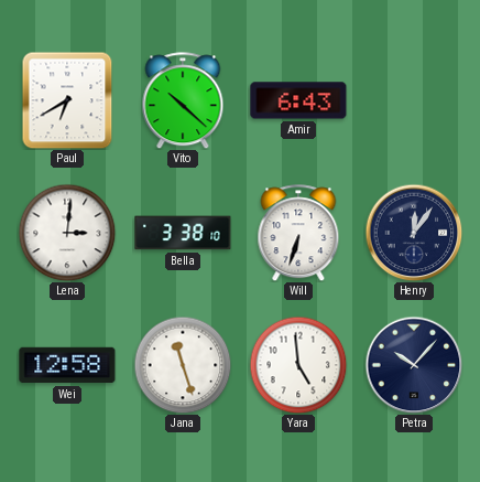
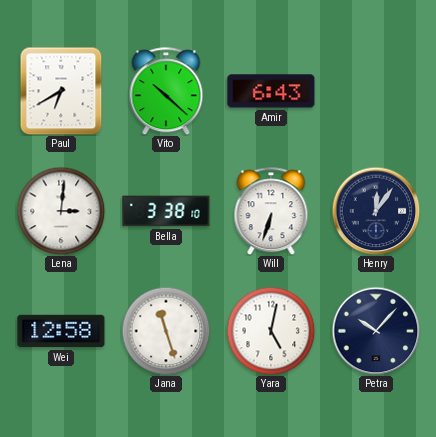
Yara: 4:59 -> 5:02 (271, 331)
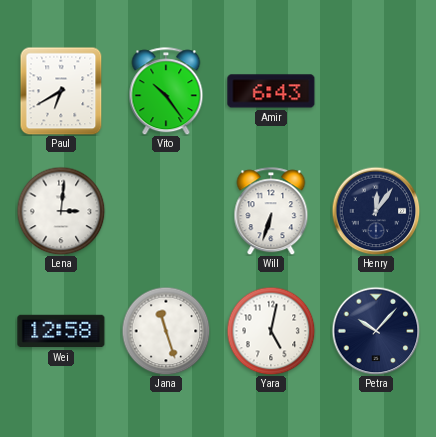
Vito: 10:22 -> 10:24 (166, 91)
Bella: 3:38 -> none (166, 211)
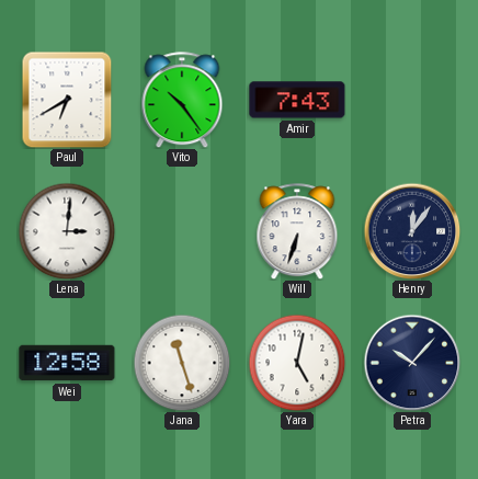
Amir: 6:43 -> 7:43 (297, 100)
